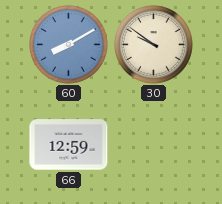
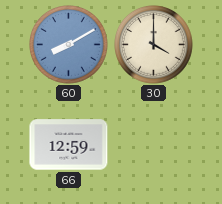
30: 9:51 -> 4:00 (154, 45)
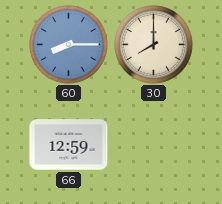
60: 8:10 -> 8:15 (69, 45)
30: 4:00 -> 8:00 (154, 45)
